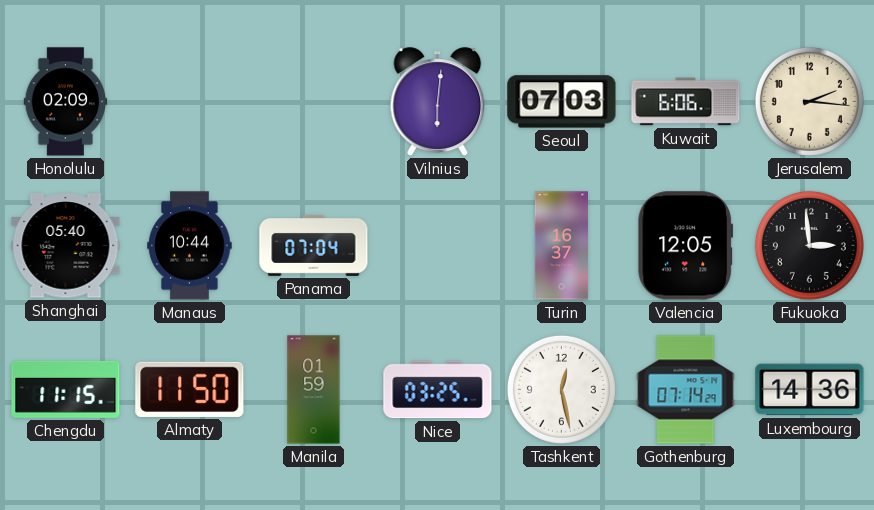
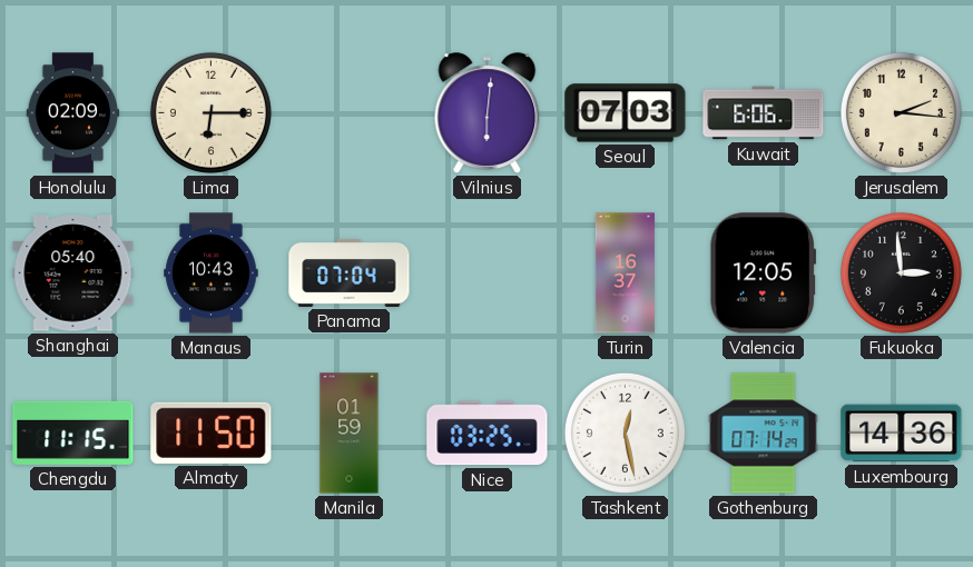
Lima: none -> 6:15 (210, 112)
Manaus: 10:44 -> 10:43 (212, 273)
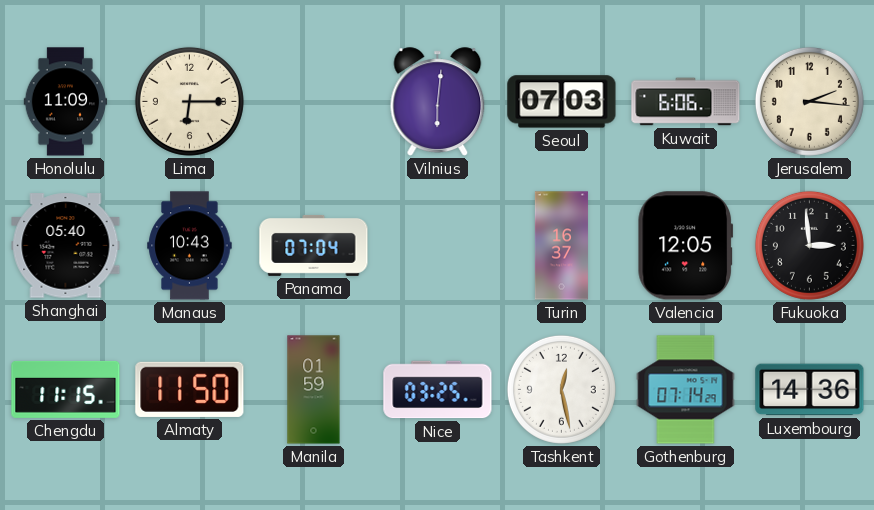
Honolulu: 02:09 -> 11:09 (66, 102)
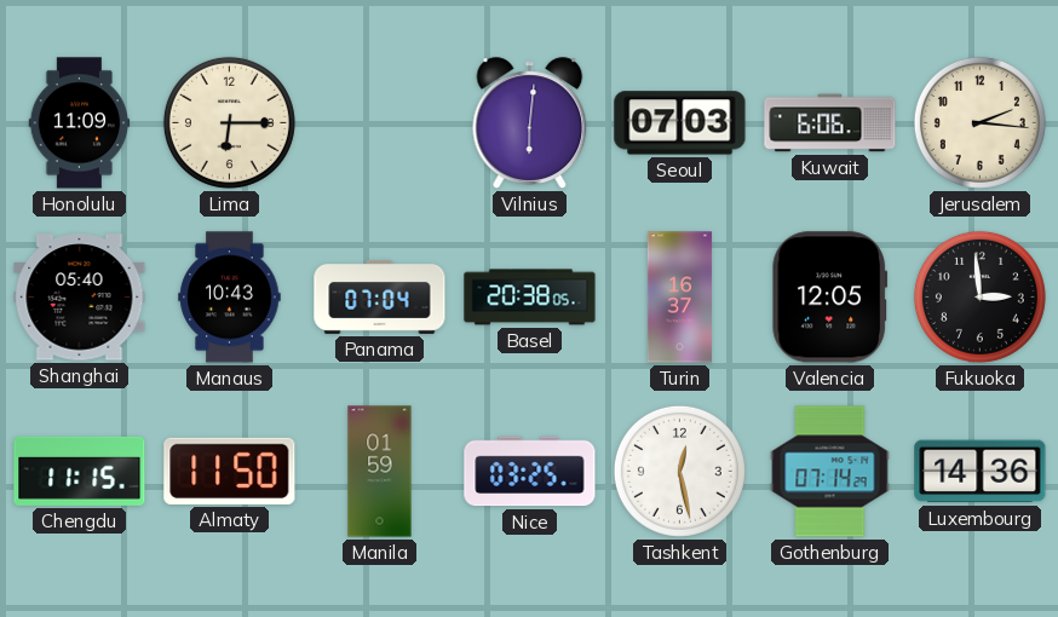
Basel: none -> 20:38 (530, 298)
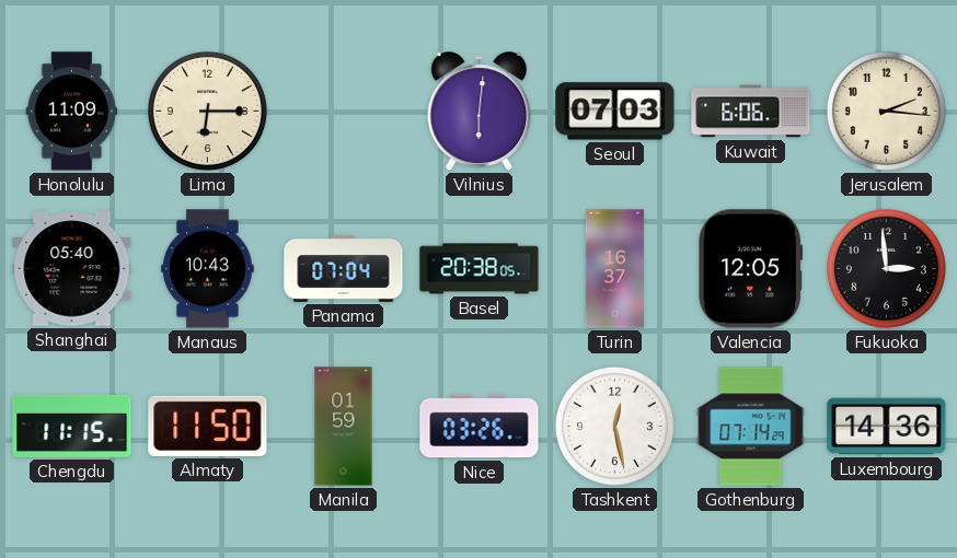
Nice: 03:25 -> 03:26 (480, 427)
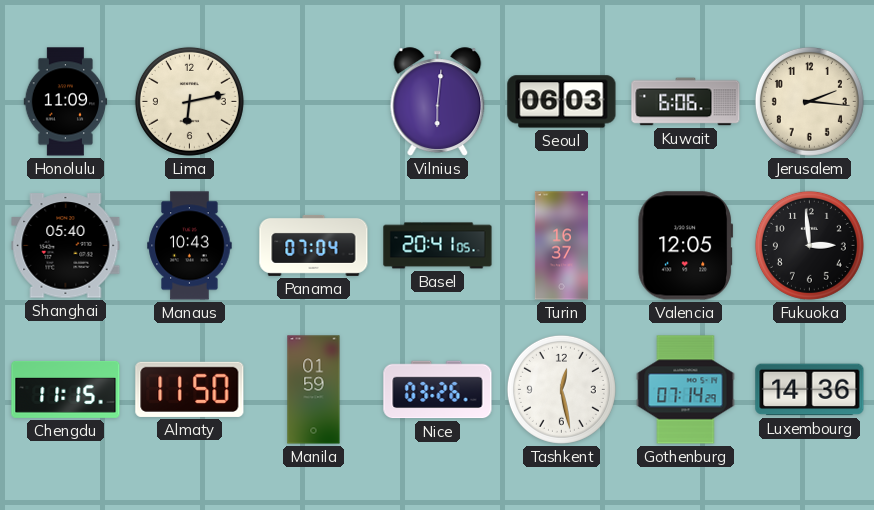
Lima: 6:15 -> 6:13 (189, 101)
Seoul: 07:03 -> 06:03 (562, 102)
Basel: 20:38 -> 20:41 (438, 246)
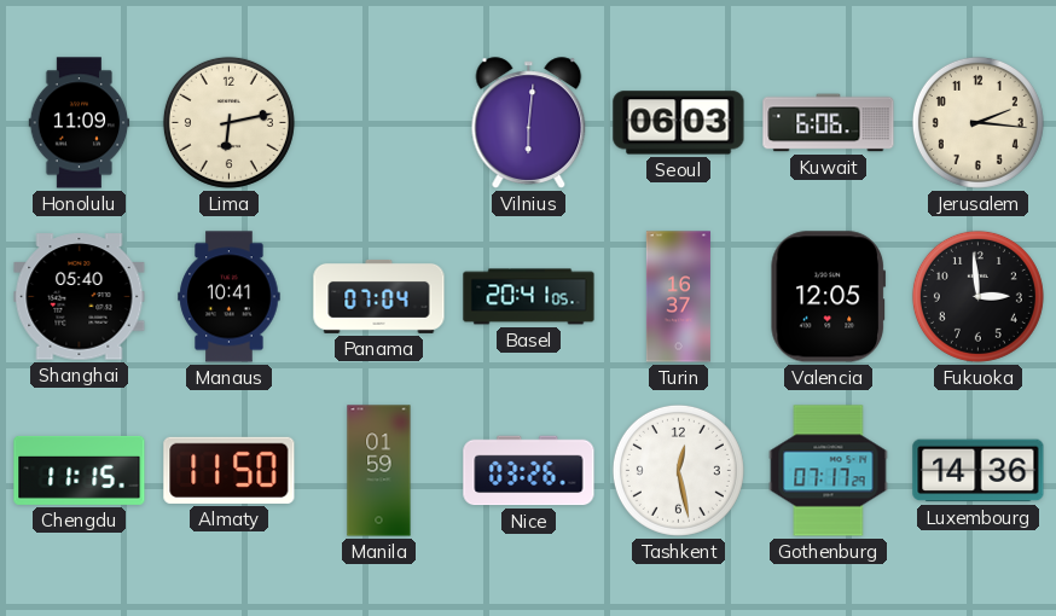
Manaus: 10:43 -> 10:41 (230, 297)
Gothenburg: 07:14 -> 07:17 (829, 471)
